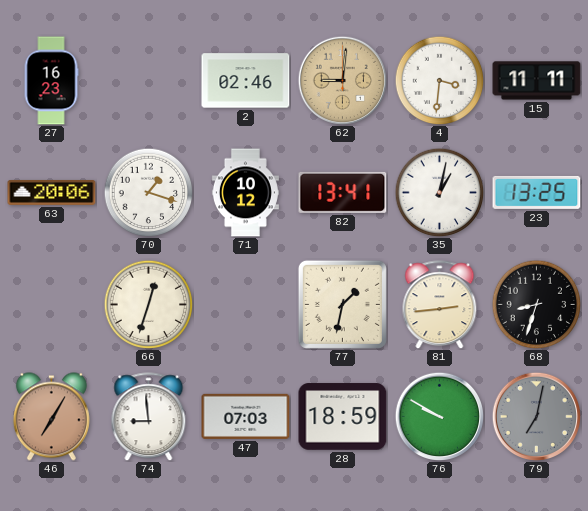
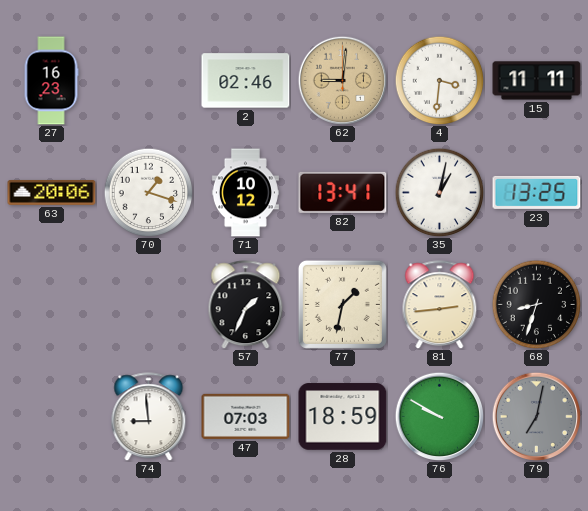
66: 12:33 -> none (148, 304)
57: none -> 1:34 (246, 305)
46: 7:05 -> none (51, 417)
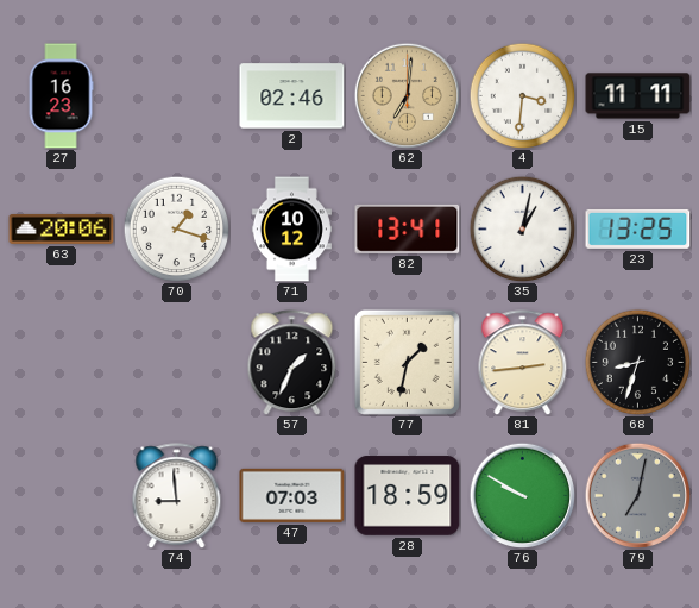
62: 9:01 -> 7:01 (407, 95)
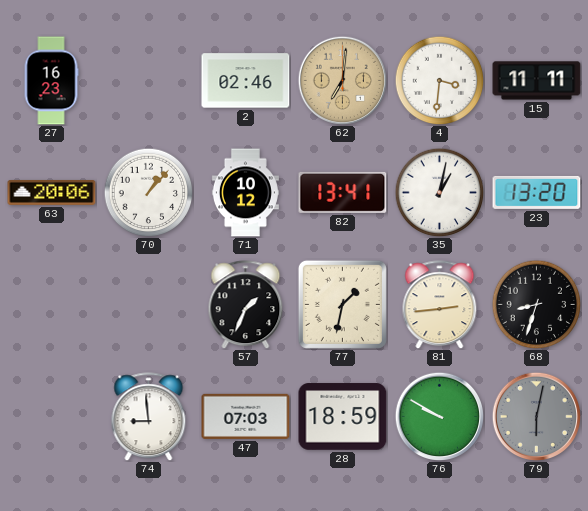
70: 1:18 -> 1:07 (148, 192)
23: 13:25 -> 13:20 (537, 192)
79: 7:02 -> 6:02 (536, 416)
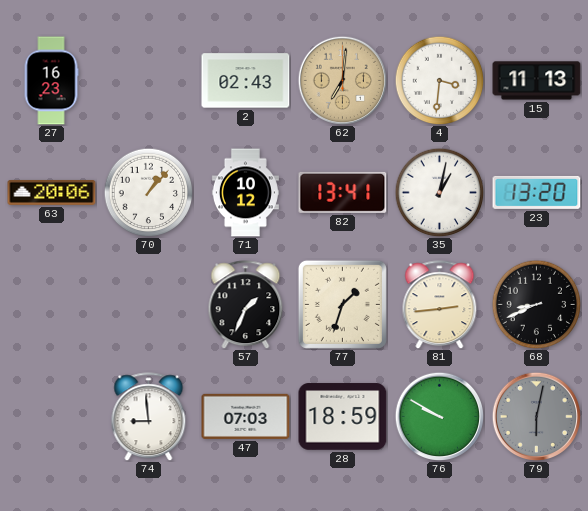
2: 02:46 -> 02:43 (246, 81)
15: 11:11 -> 11:13 (537, 81)
77: 1:32 -> 1:33 (342, 304)
68: 8:33 -> 8:41 (536, 304)
